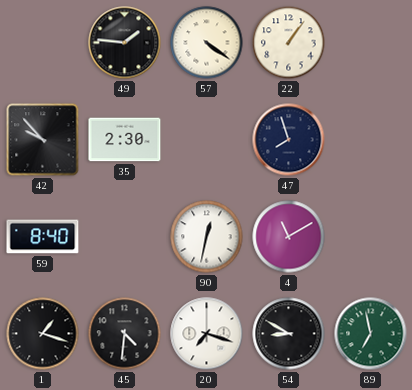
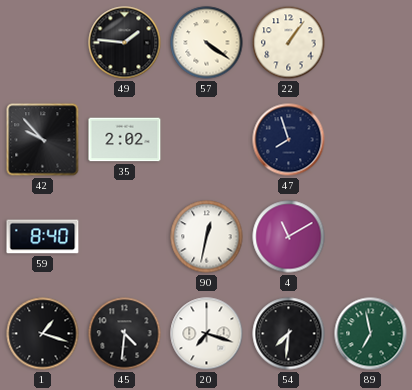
35: 2:30 -> 2:02 (125, 140)
54: 8:50 -> 7:31 (289, 334)
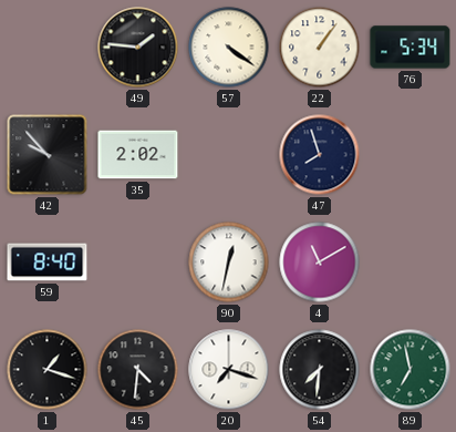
76: none -> 5:34 (411, 48)
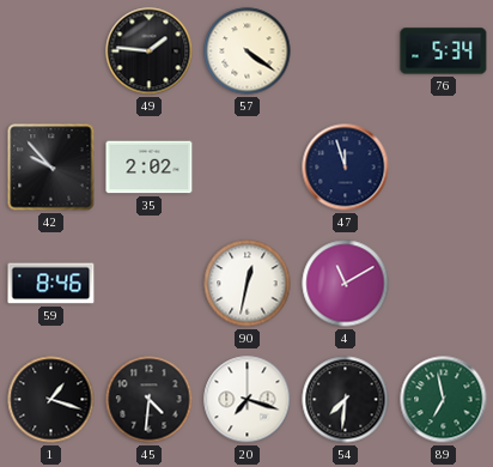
22: 1:06 -> none (320, 48)
47: 7:57 -> 11:57 (346, 168)
59: 8:40 -> 8:46 (51, 284)
